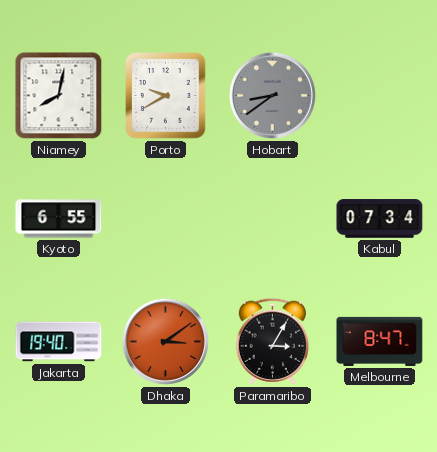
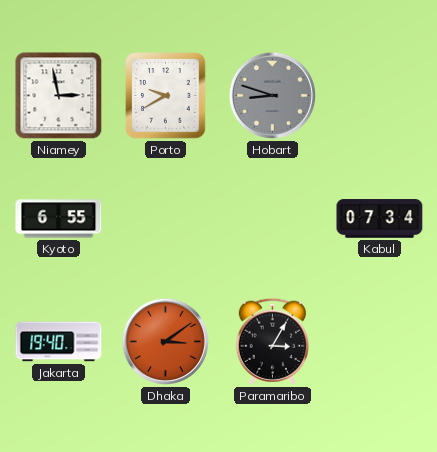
Niamey: 8:02 -> 2:58 (59, 96)
Hobart: 8:39 -> 8:48 (272, 95)
Melbourne: 8:47 -> none (380, 341)
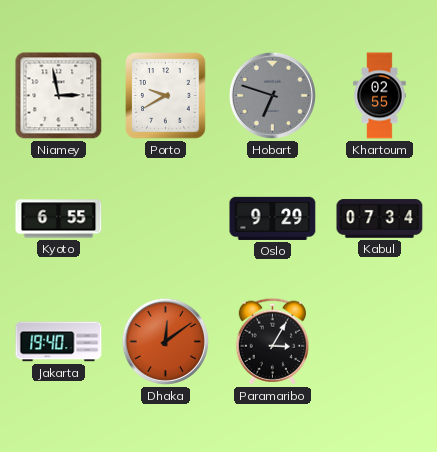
Hobart: 8:48 -> 6:48 (272, 95)
Khartoum: none -> 02:55 (380, 96)
Oslo: none -> 9:29 (273, 218)
Dhaka: 3:09 -> 12:09 (165, 341)
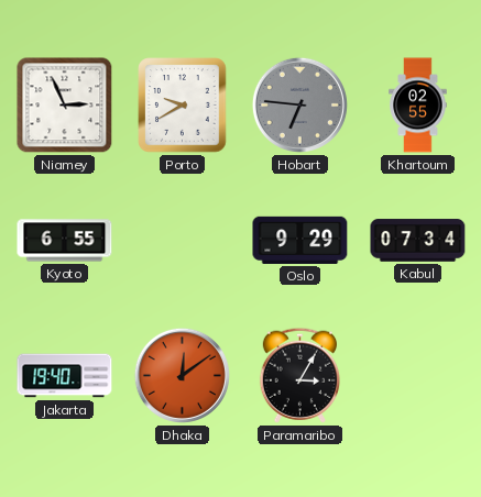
Niamey: 2:58 -> 2:56 (65, 106)
Hobart: 6:48 -> 6:46 (299, 104)
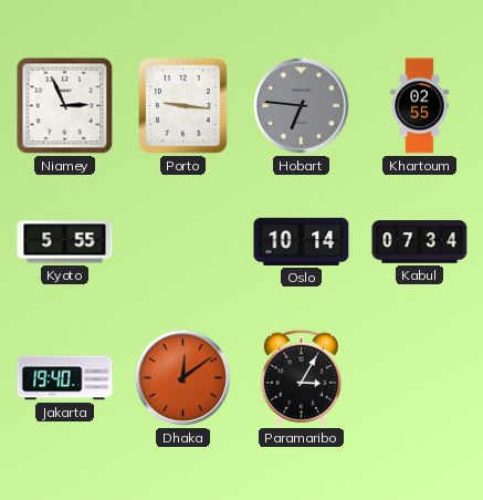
Porto: 9:40 -> 9:16 (183, 106)
Kyoto: 6:55 -> 5:55 (65, 242)
Oslo: 9:29 -> 10:14 (302, 241)
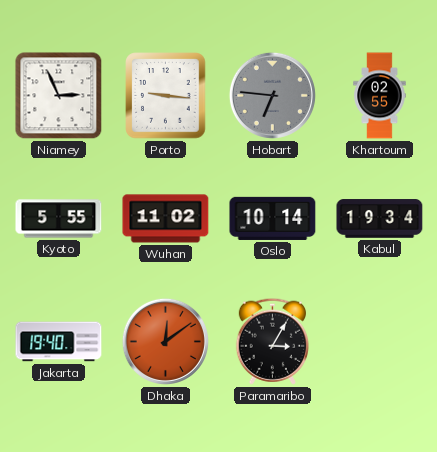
Wuhan: none -> 11:02 (166, 219)
Kabul: 07:34 -> 19:34 (380, 219)
